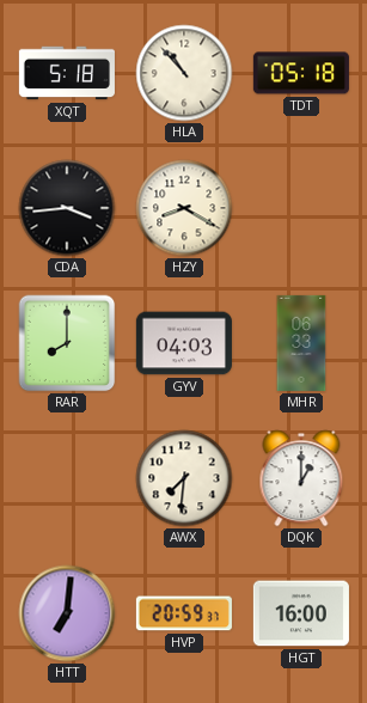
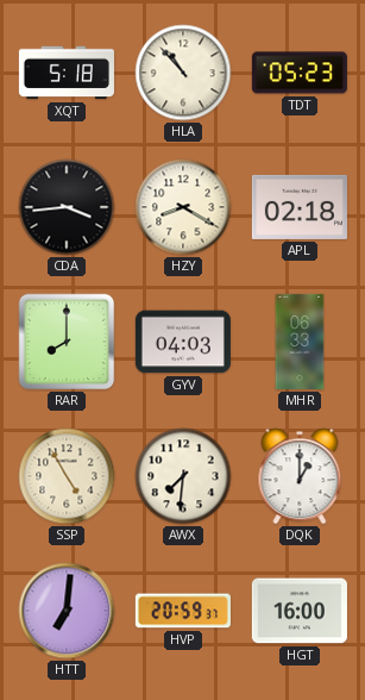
TDT: 05:18 -> 05:23 (300, 73)
APL: none -> 02:18 (300, 207)
SSP: none -> 4:55 (67, 476)
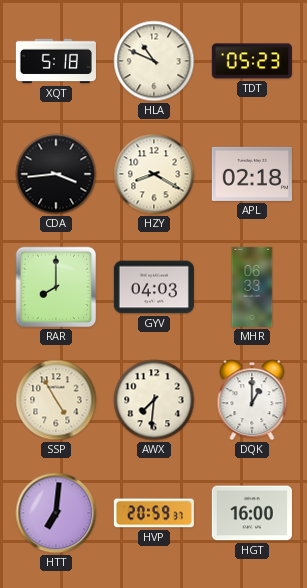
HLA: 10:53 -> 10:49 (154, 61)
